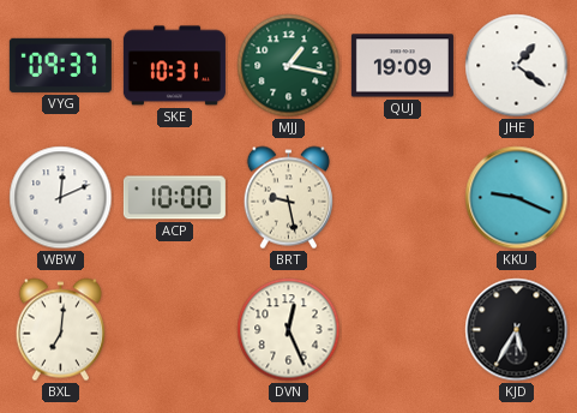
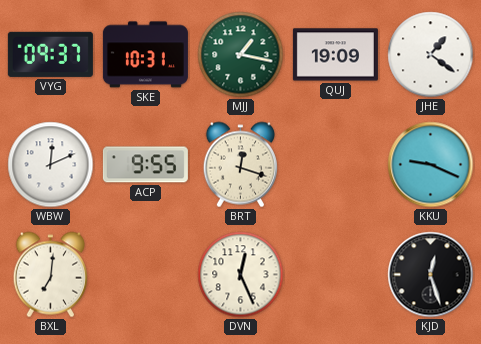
ACP: 10:00 -> 9:55 (145, 165)
BRT: 9:28 -> 12:18 (240, 165)
KJD: 5:35 -> 12:27 (431, 275)
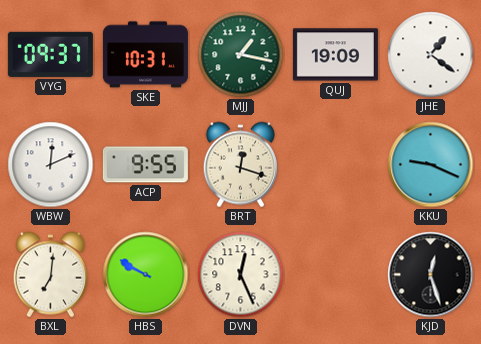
HBS: none -> 9:50 (146, 275)
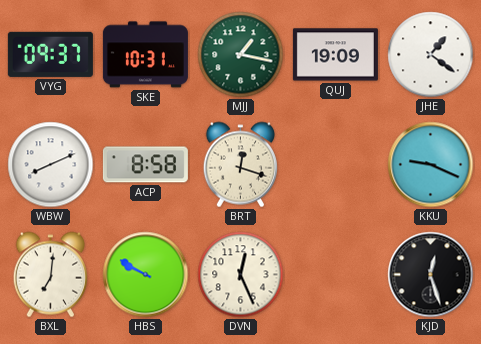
WBW: 12:11 -> 8:11 (51, 165)
ACP: 9:55 -> 8:58 (145, 165)
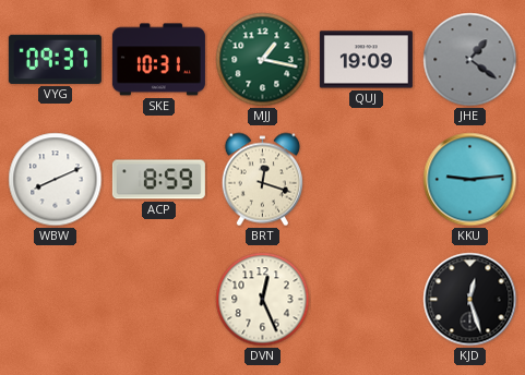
JHE dial: white -> grey (470, 60)
ACP: 8:58 -> 8:59 (158, 180)
KKU: 9:19 -> 9:14 (470, 180)
BXL: 7:01 -> none (50, 275)
HBS: 9:50 -> none (146, 275)
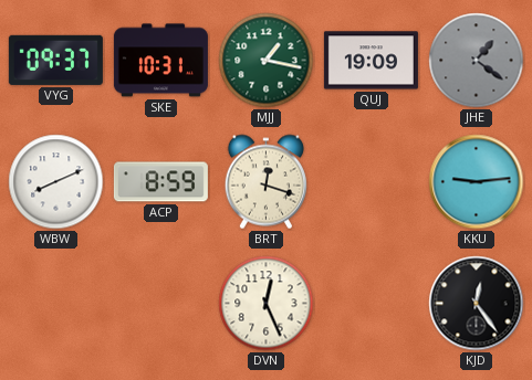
KJD: 12:27 -> 12:24 (477, 304)
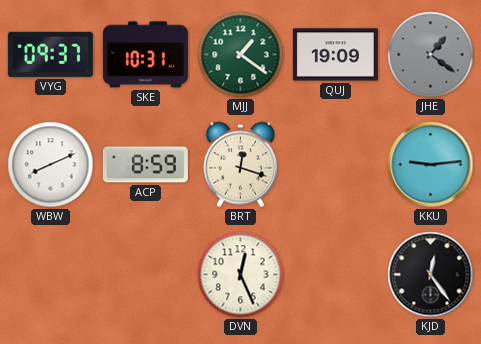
MJJ: 1:17 -> 1:21 (241, 55)
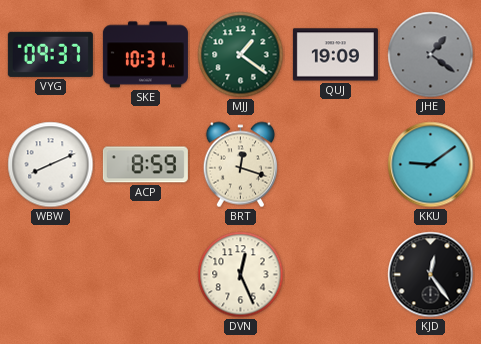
KKU: 9:14 -> 9:09 (431, 165)
